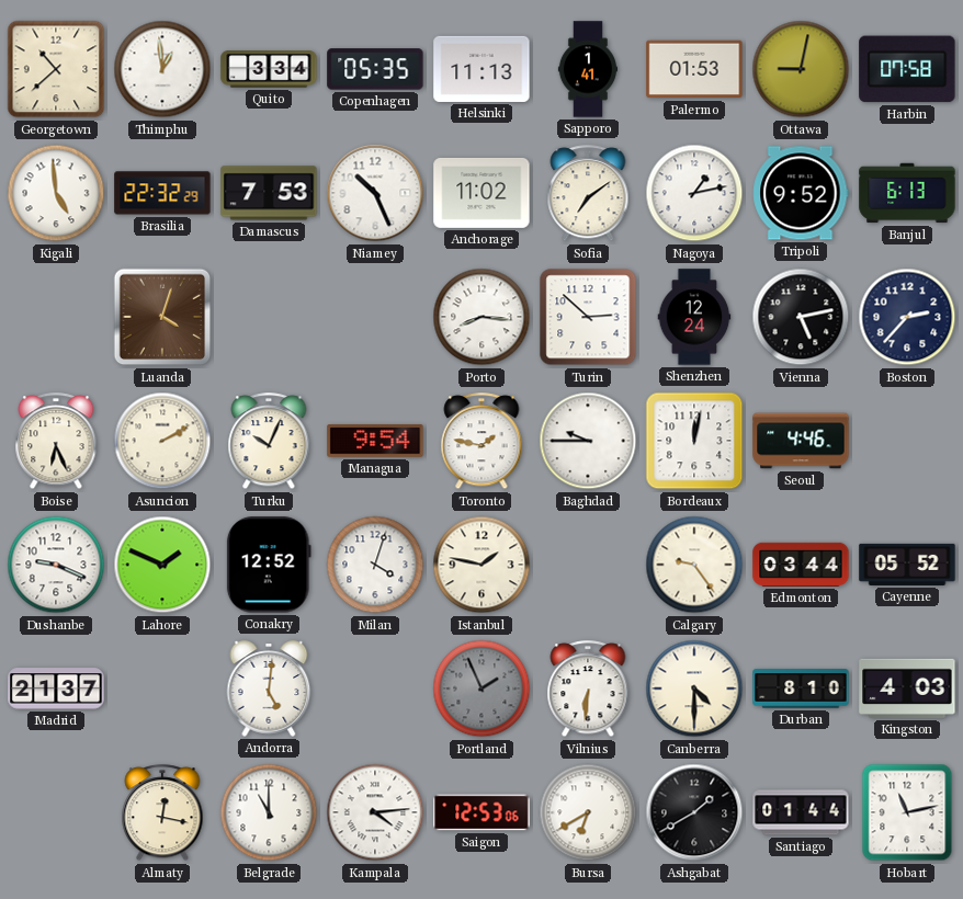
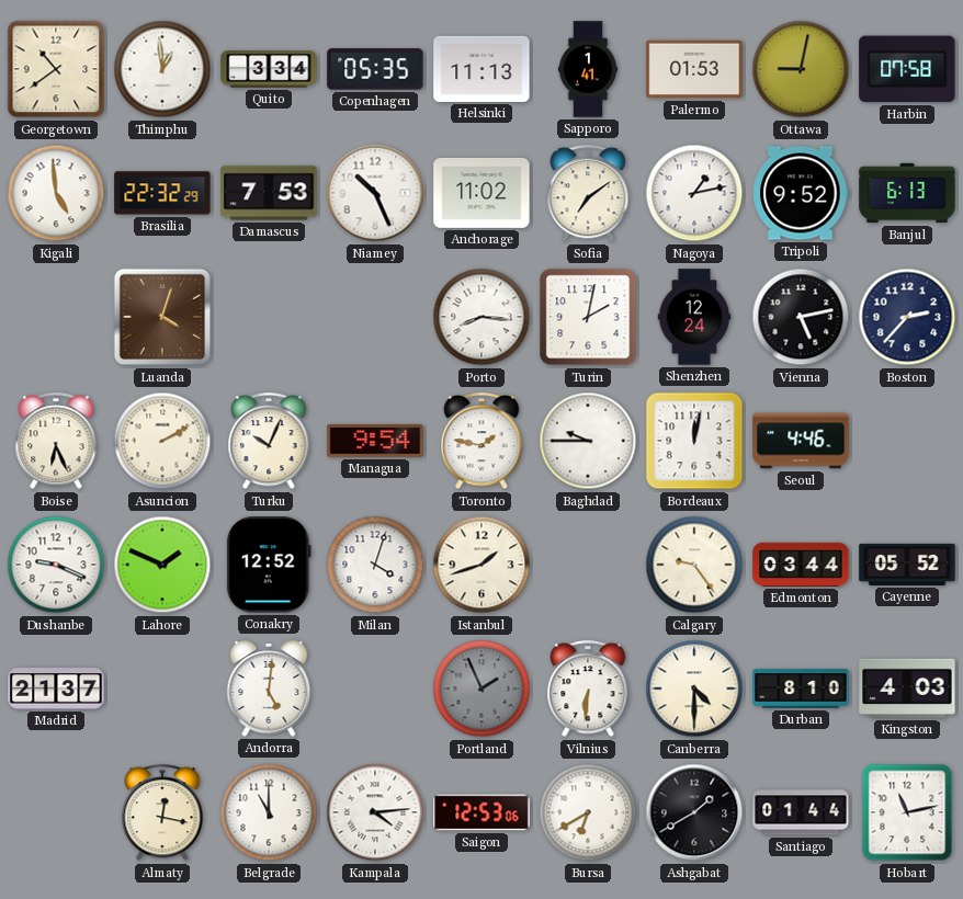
Georgetown: 10:38 -> 10:39 (56, 69)
Turin: 2:52 -> 2:02 (588, 317)
Istanbul: 1:47 -> 1:42 (482, 565)
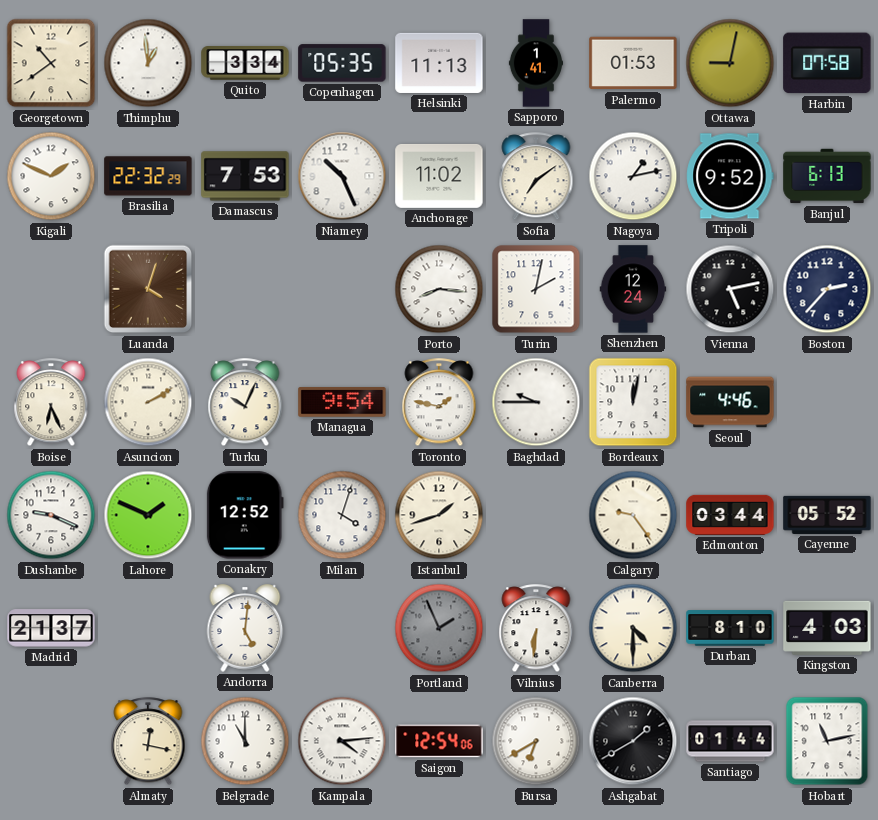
Kigali: 4:59 -> 1:49 (51, 176)
Saigon: 12:53 -> 12:54 (439, 741)
